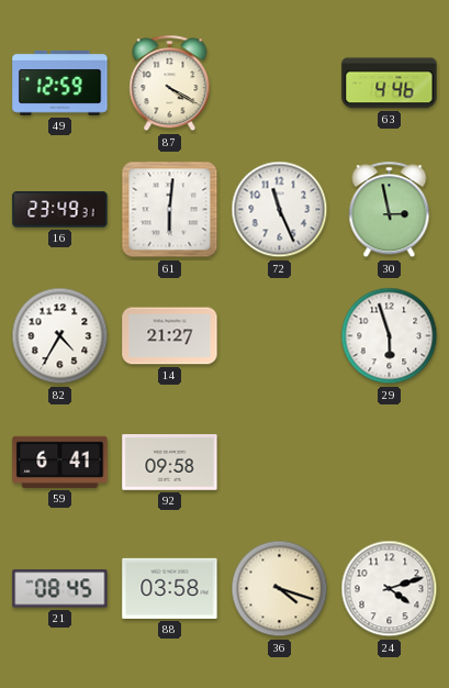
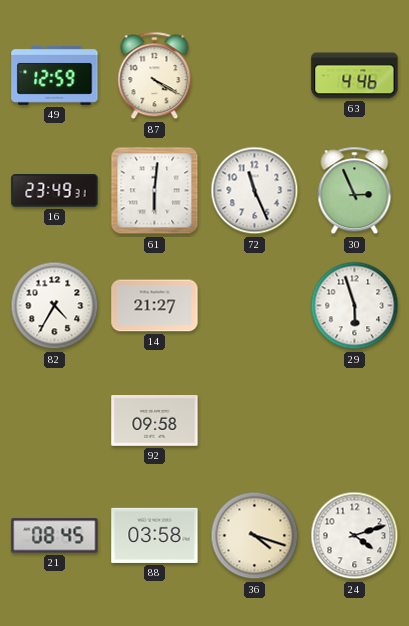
30: 2:58 -> 2:56 (355, 191)
59: 6:41 -> none (60, 462)
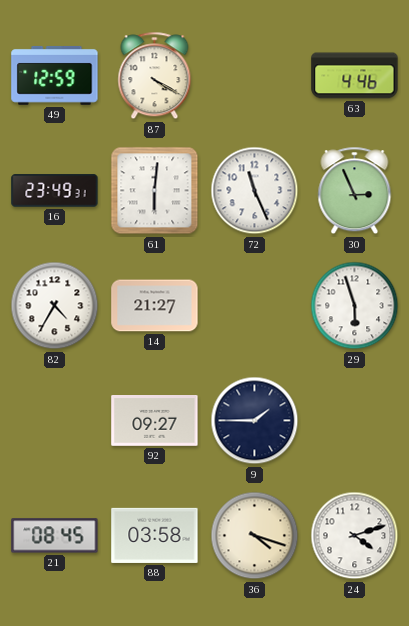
92: 09:58 -> 09:27 (155, 421)
9: none -> 1:45 (255, 421)
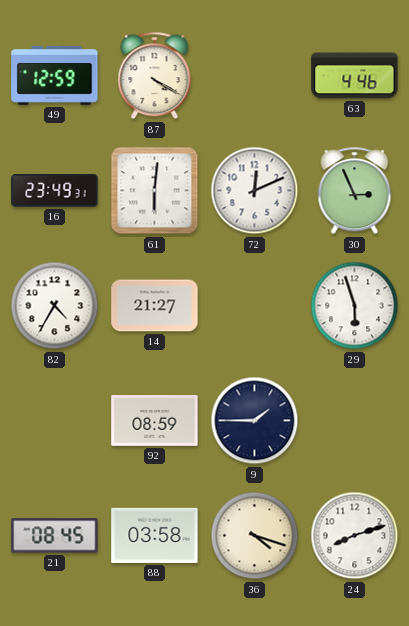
72: 11:26 -> 12:11 (255, 191)
92: 09:27 -> 08:59 (155, 421)
24: 4:12 -> 8:12 (355, 536)
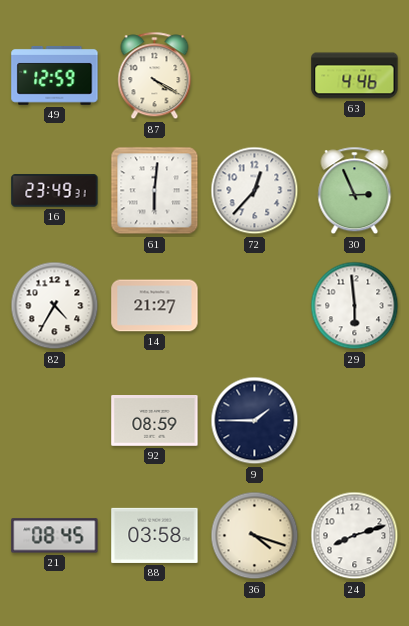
72: 12:11 -> 12:37 (255, 191)
29: 5:57 -> 5:59 (355, 306)
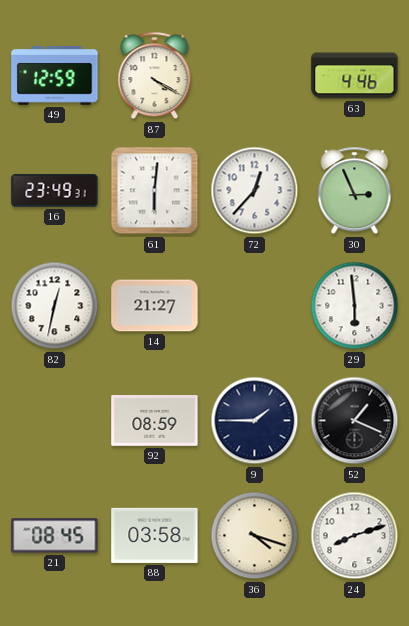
82: 4:35 -> 12:32 (55, 306)
52: none -> 1:19 (355, 421)
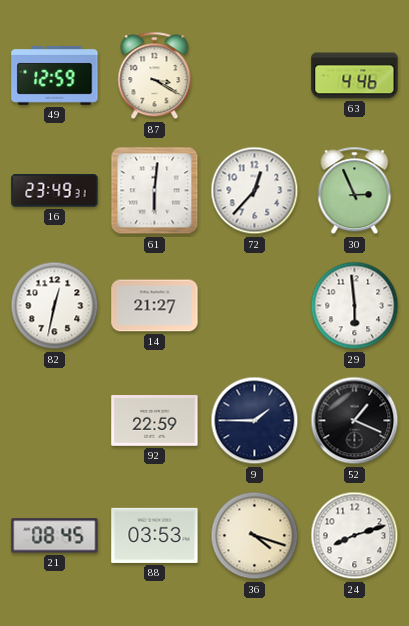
87: 4:20 -> 3:20 (155, 76)
92: 08:59 -> 22:59 (155, 421)
88: 03:58 -> 03:53 (155, 535)
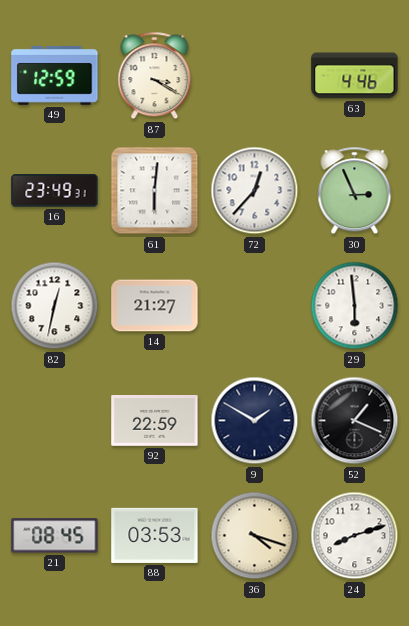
9: 1:45 -> 1:50 (255, 421)
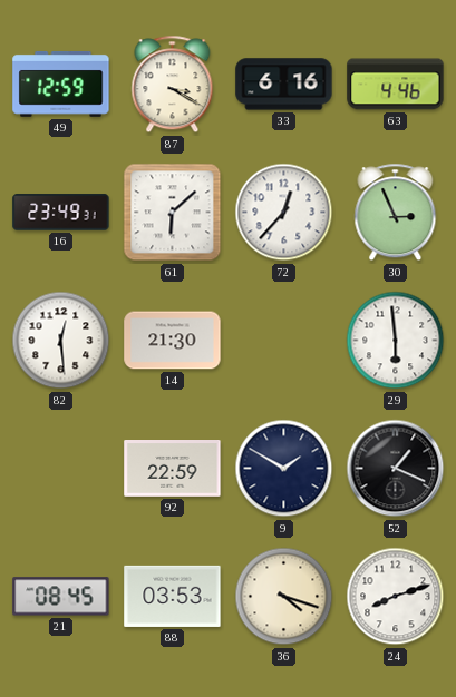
33: none -> 6:16 (284, 85)
61: 6:01 -> 6:08 (173, 213)
82: 12:32 -> 12:29 (61, 341)
14: 21:27 -> 21:30 (173, 341)
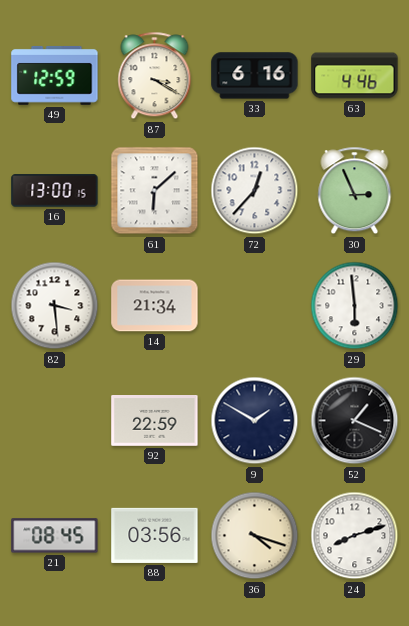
16: 23:49 -> 13:00 (55, 191)
82: 12:29 -> 3:29 (55, 306)
14: 21:30 -> 21:34 (155, 306)
88: 03:53 -> 03:56 (155, 535)
